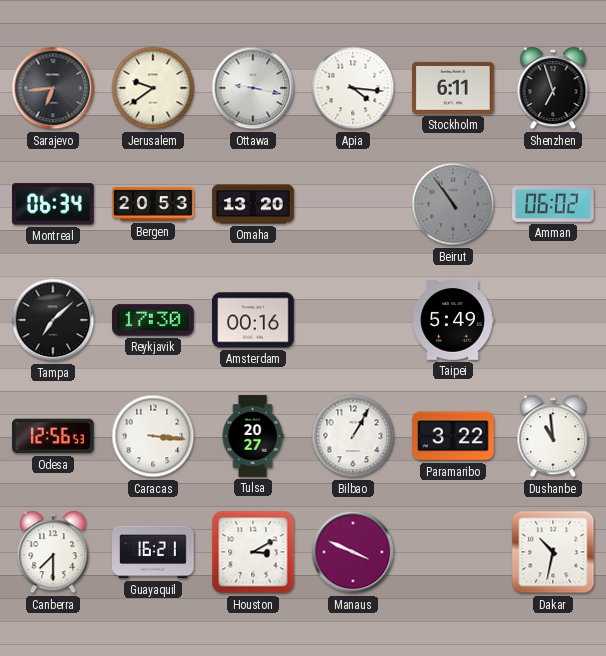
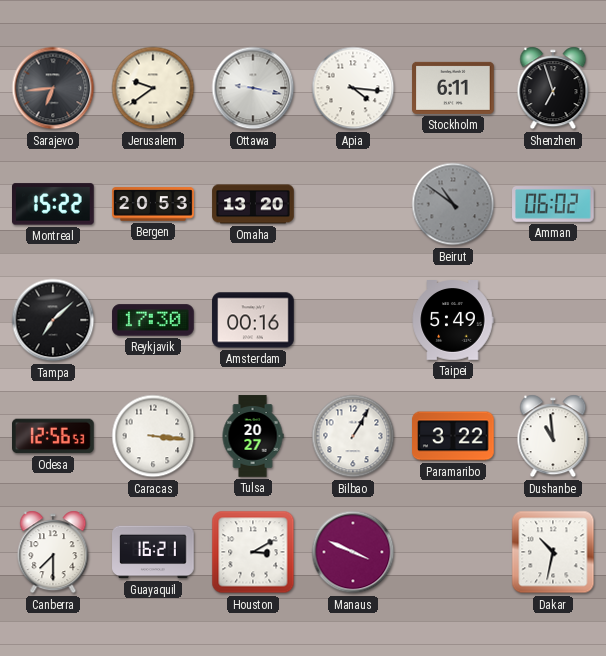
Montreal: 06:34 -> 15:22 (54, 204)
Beirut: 10:54 -> 10:51 (453, 204)
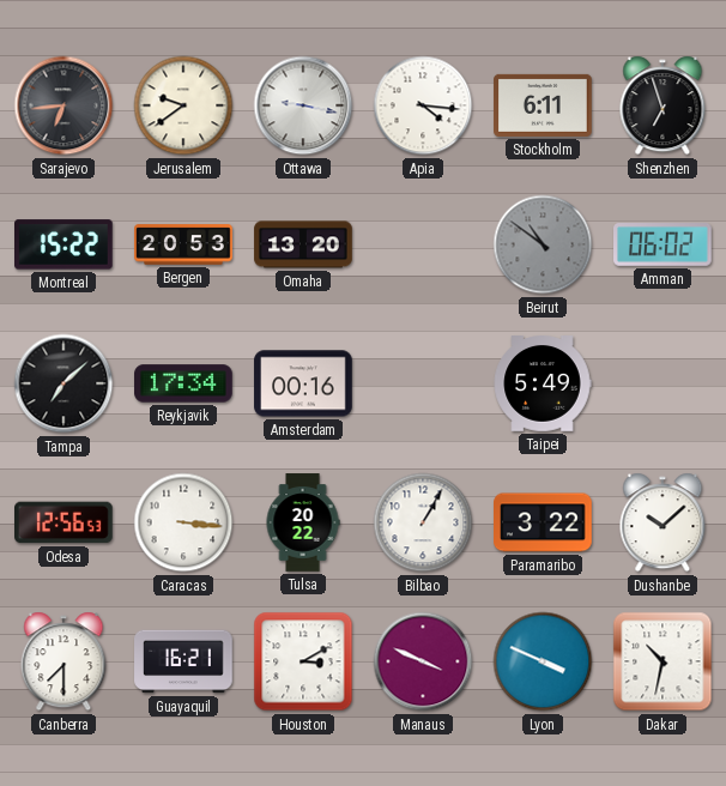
Reykjavik: 17:30 -> 17:34 (183, 383)
Tulsa: 20:27 -> 20:22 (303, 522)
Dushanbe: 10:59 -> 10:08 (663, 522)
Lyon: none -> 3:49 (543, 661)
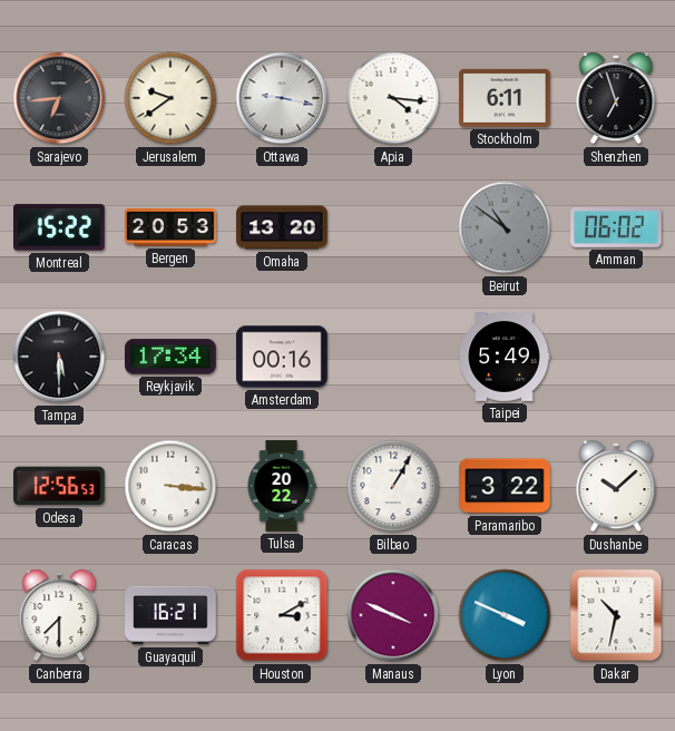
Tampa: 7:08 -> 5:30 (59, 357)
